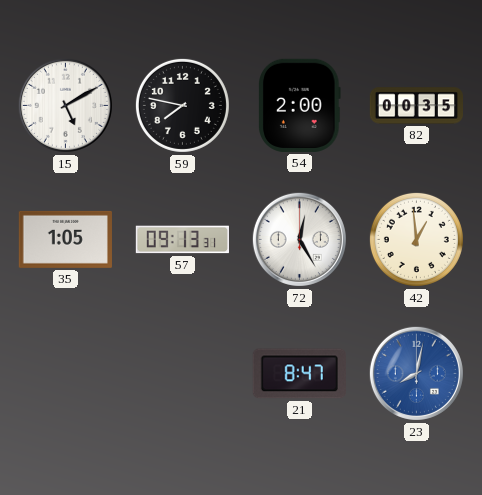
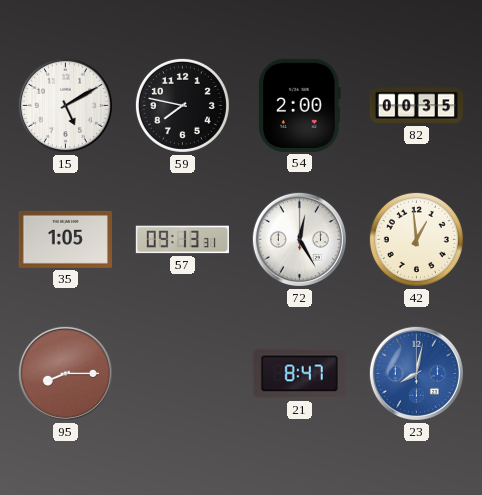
95: none -> 8:15 (65, 373)
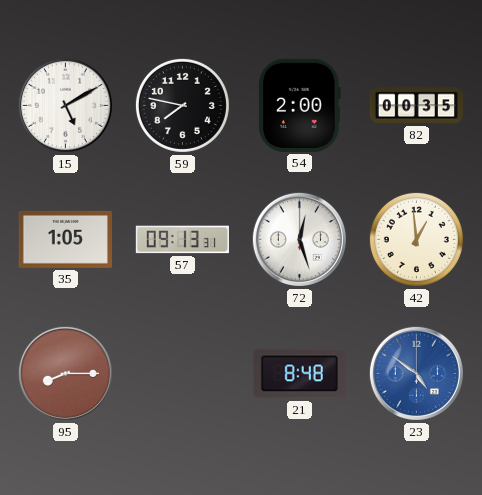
72: 12:25 -> 12:27 (299, 239)
21: 8:47 -> 8:48 (299, 374)
23: 8:02 -> 4:51 (416, 373)
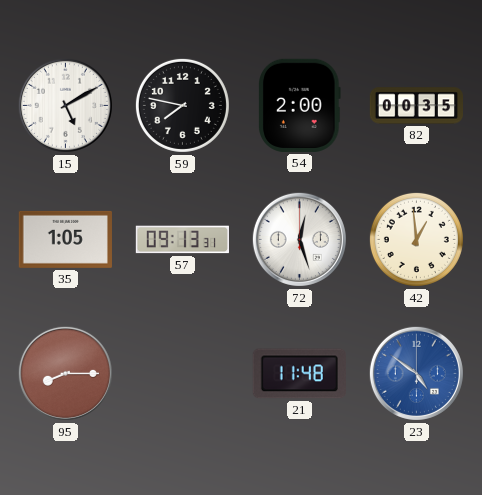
21: 8:48 -> 11:48 (299, 374)
